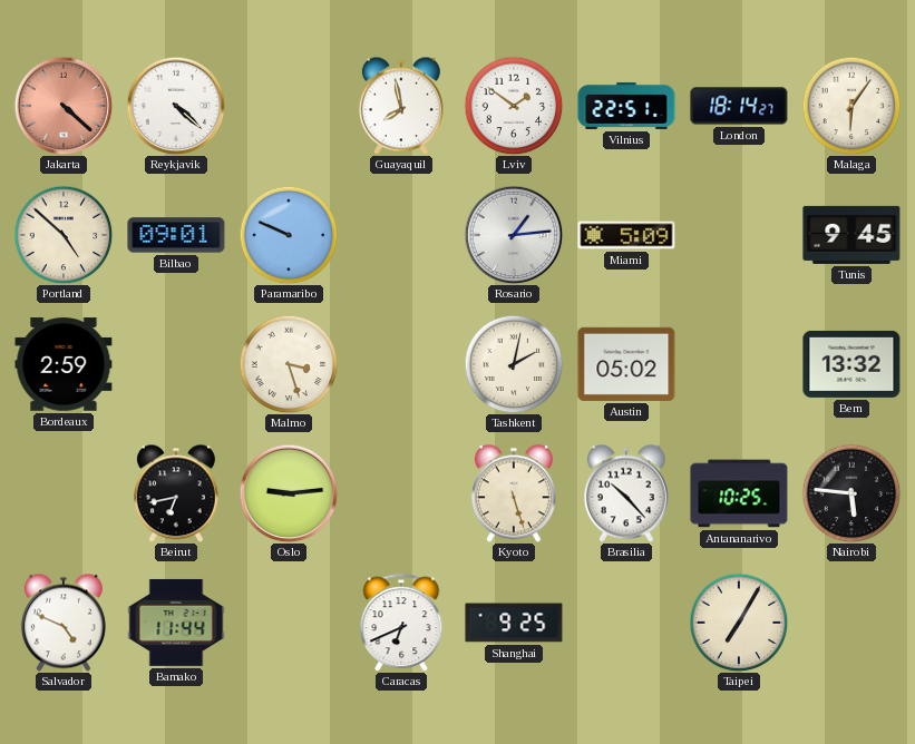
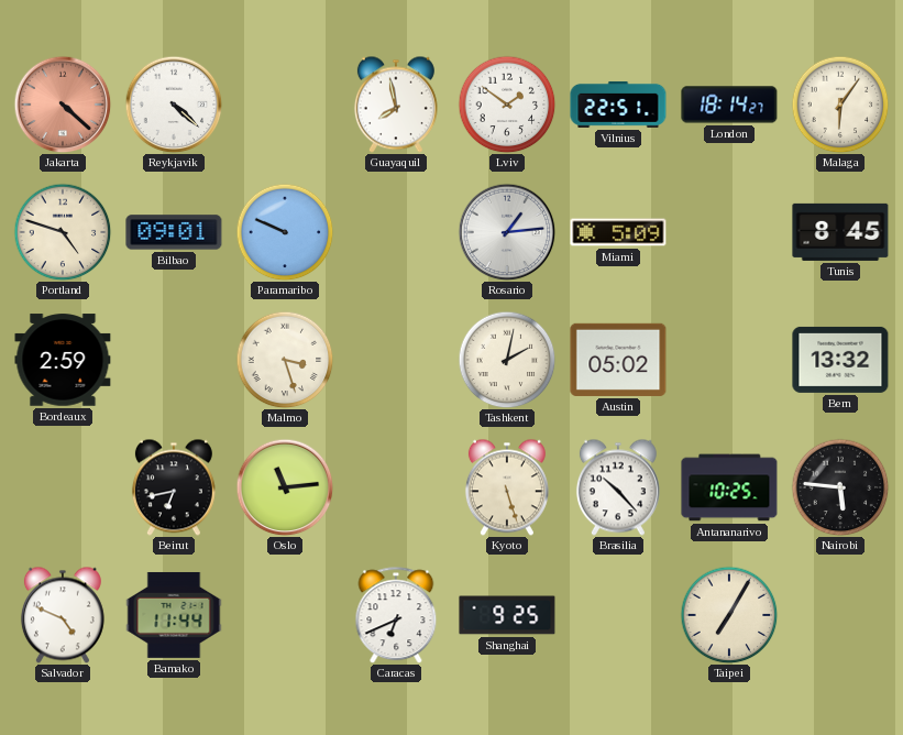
Portland: 4:52 -> 4:48 (63, 232)
Tunis: 9:45 -> 8:45 (840, 232)
Oslo: 9:14 -> 11:14 (285, 487)
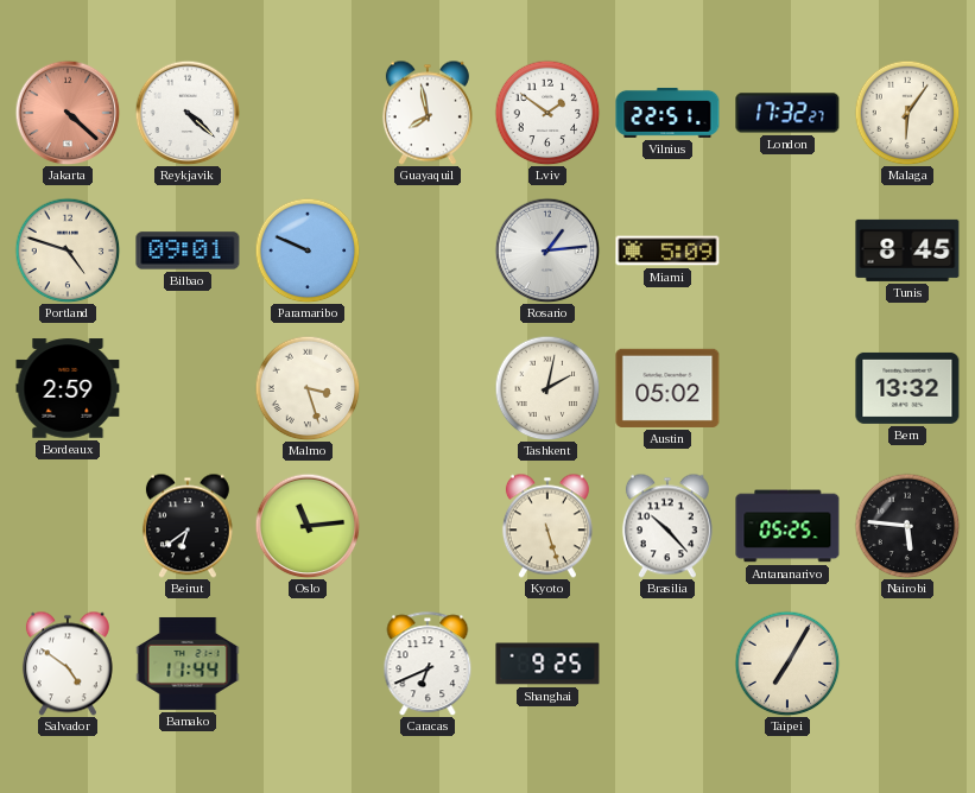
London: 18:14 -> 17:32 (787, 113)
Beirut: 6:43 -> 6:39 (188, 526)
Antananarivo: 10:25 -> 05:25 (787, 526)
Salvador: 4:49 -> 4:51 (68, 664)
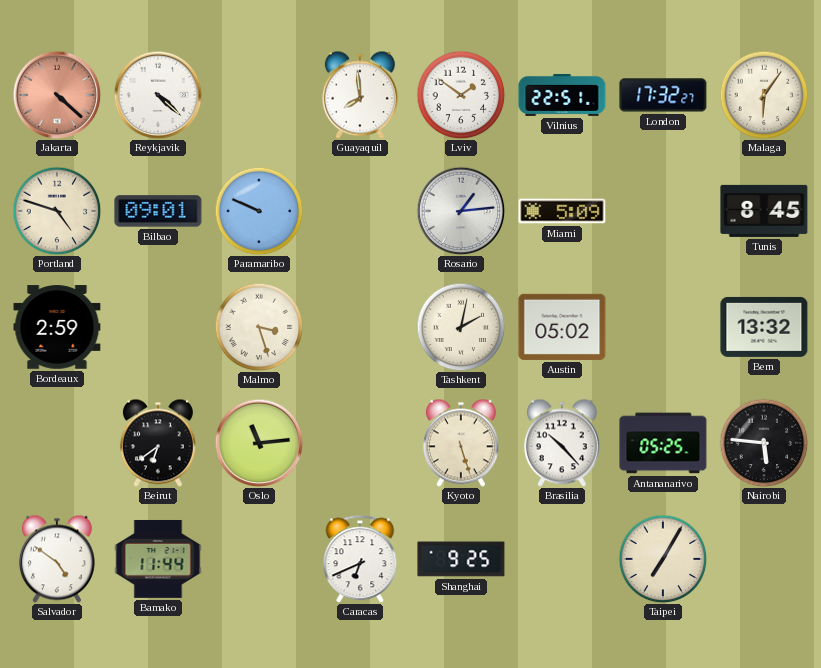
Guayaquil: 7:58 -> 7:59 (360, 95)
